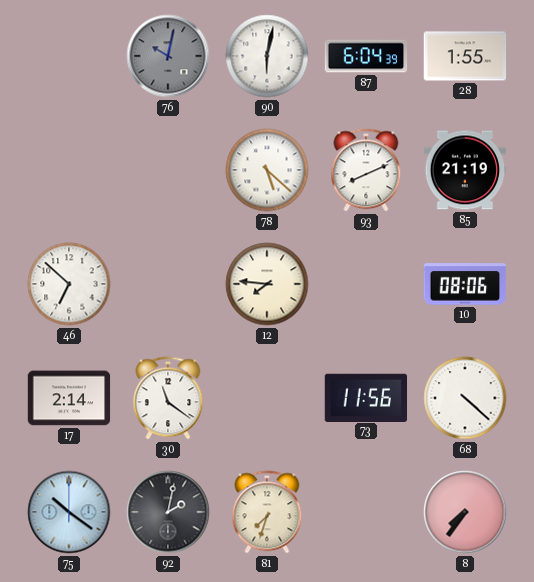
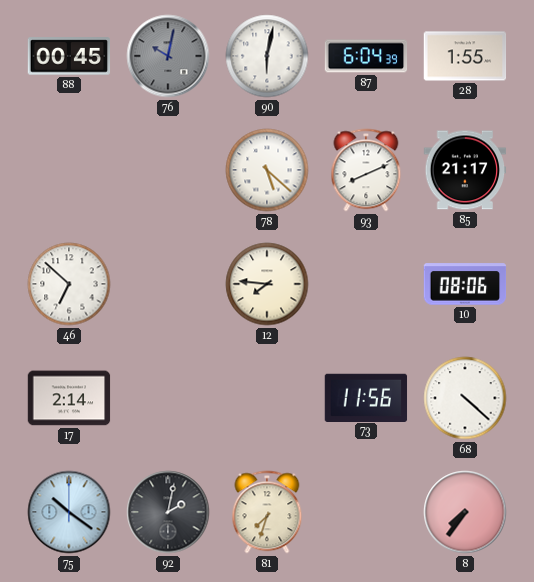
88: none -> 00:45 (69, 56)
85: 21:19 -> 21:17 (465, 170)
30: 11:21 -> none (168, 398)
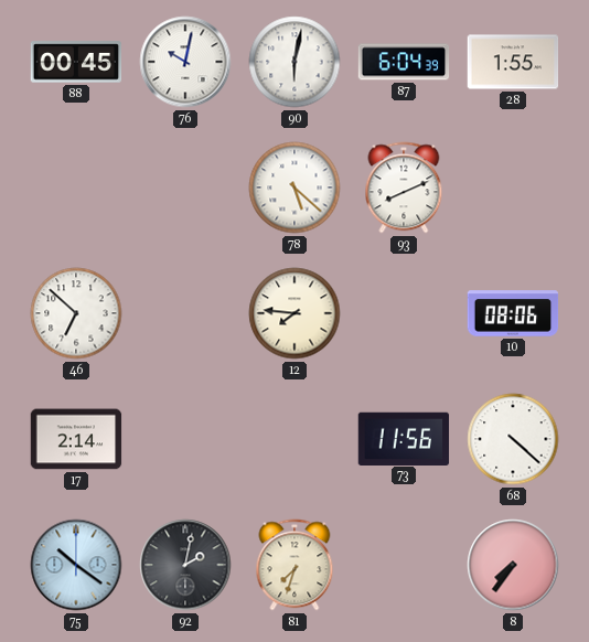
76 dial: grey -> white (185, 62)
85: 21:17 -> none (465, 170)
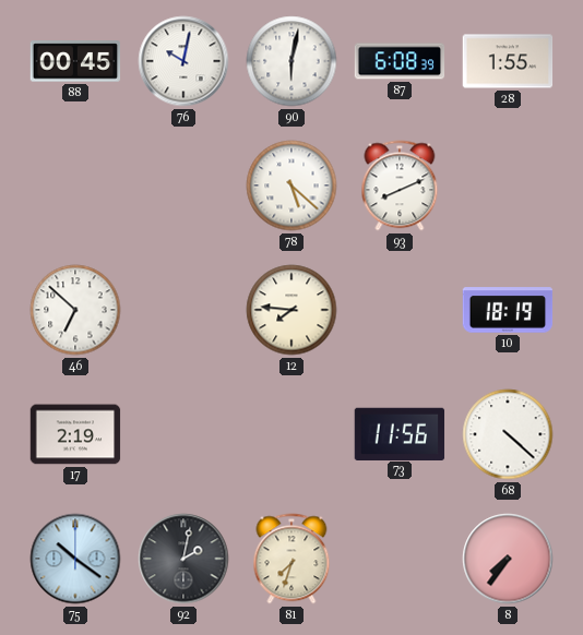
87: 6:04 -> 6:08 (400, 61)
10: 08:06 -> 18:19 (508, 310)
17: 2:14 -> 2:19 (75, 434)
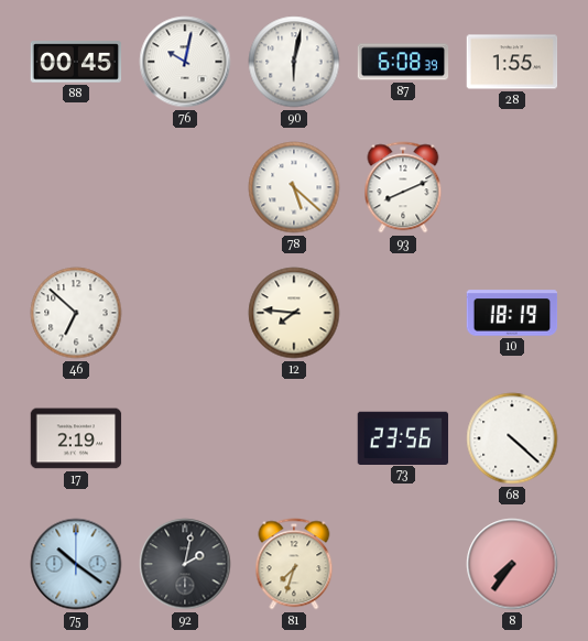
73: 11:56 -> 23:56 (403, 437)
